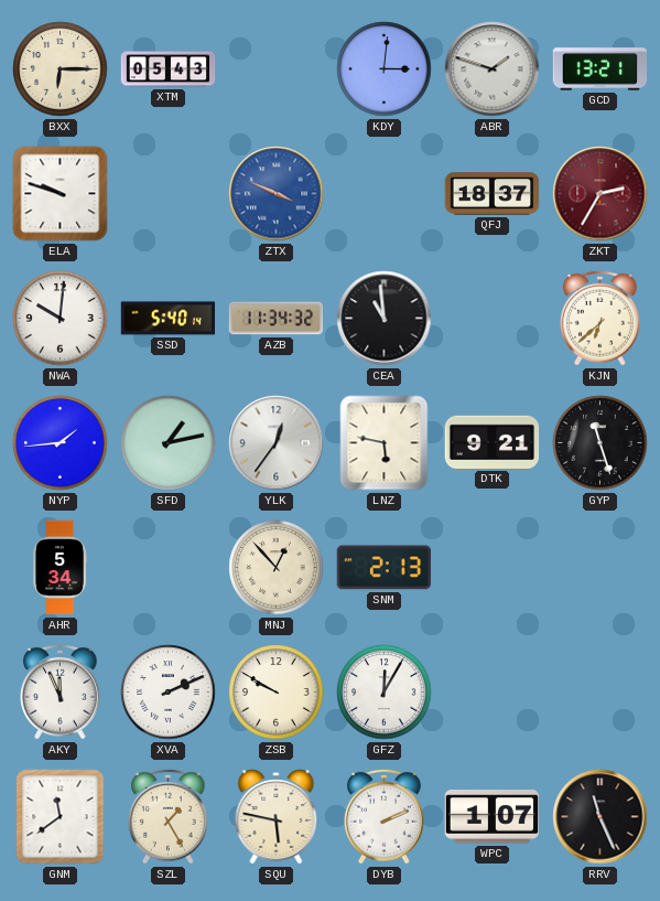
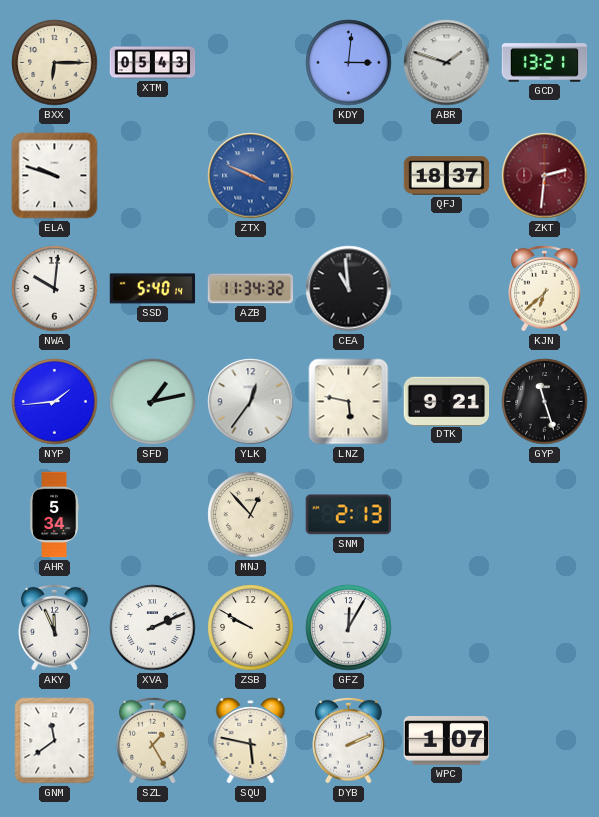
ZKT: 2:35 -> 2:31 (545, 176)
RRV: 11:26 -> none (601, 817)
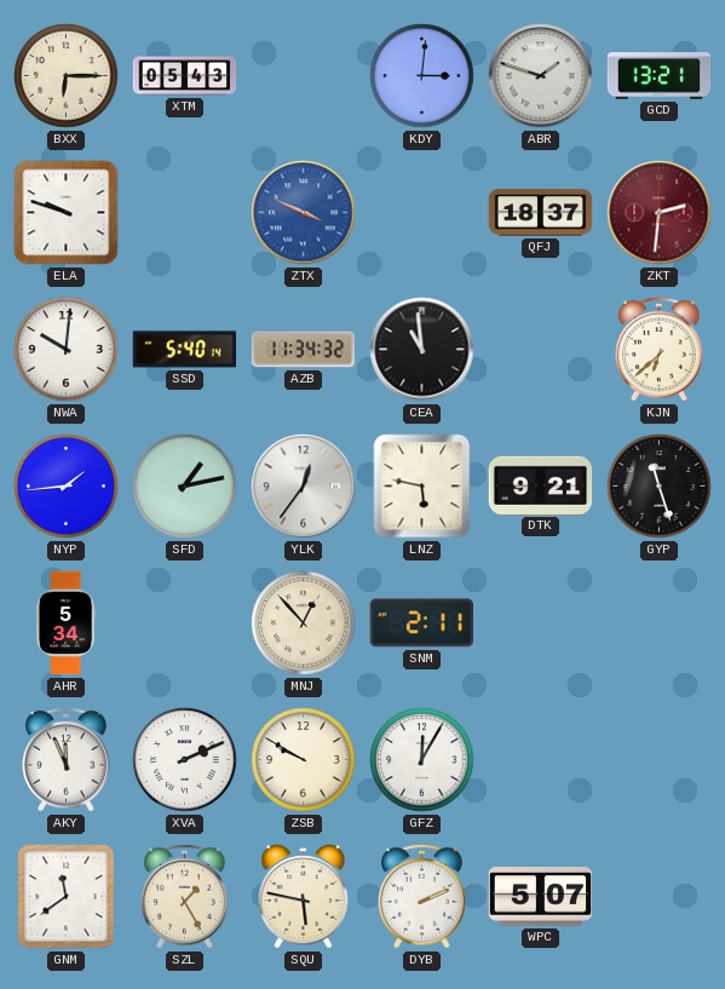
SNM: 2:13 -> 2:11 (421, 623)
WPC: 1:07 -> 5:07 (541, 897)
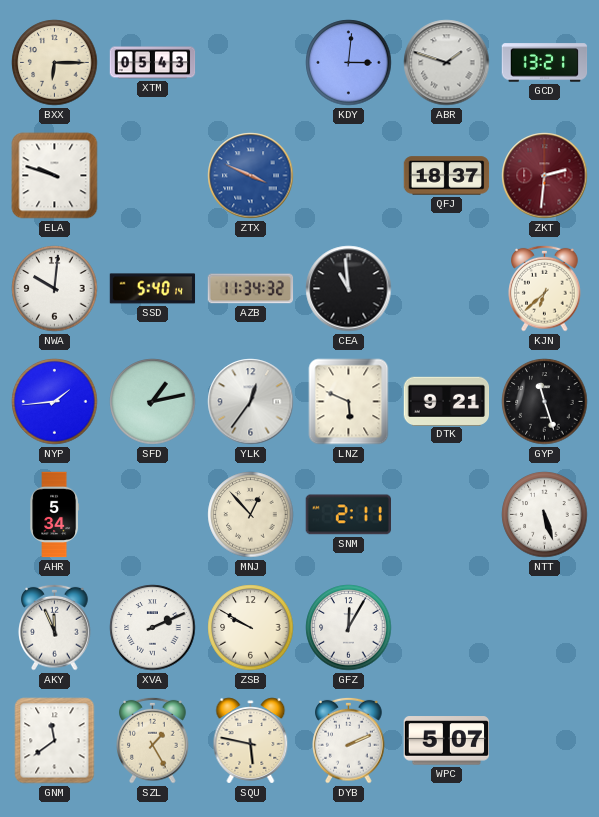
LNZ: 5:47 -> 5:49 (349, 402)
NTT: none -> 5:27 (545, 515)
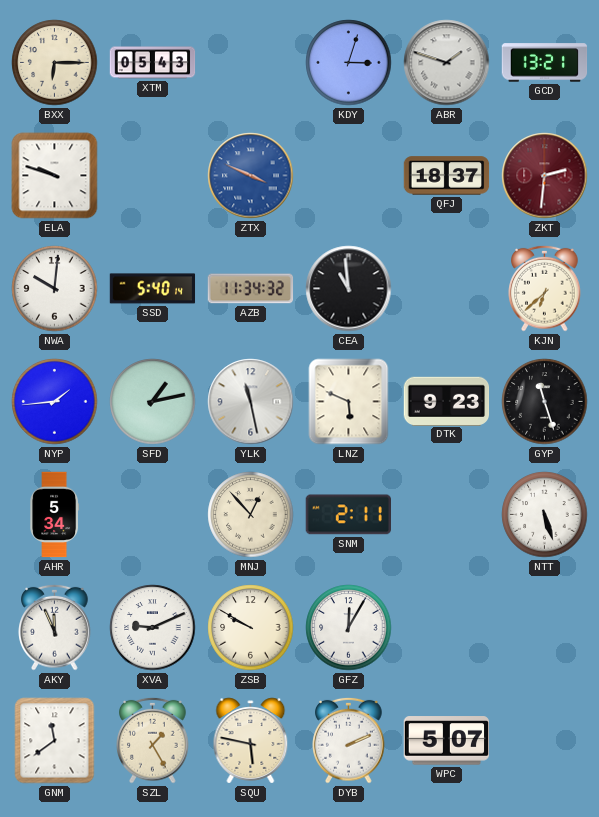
KDY: 3:01 -> 3:03 (349, 63)
YLK: 12:36 -> 11:28 (251, 402)
DTK: 9:21 -> 9:23 (447, 401)
XVA: 2:11 -> 9:11 (153, 628)
